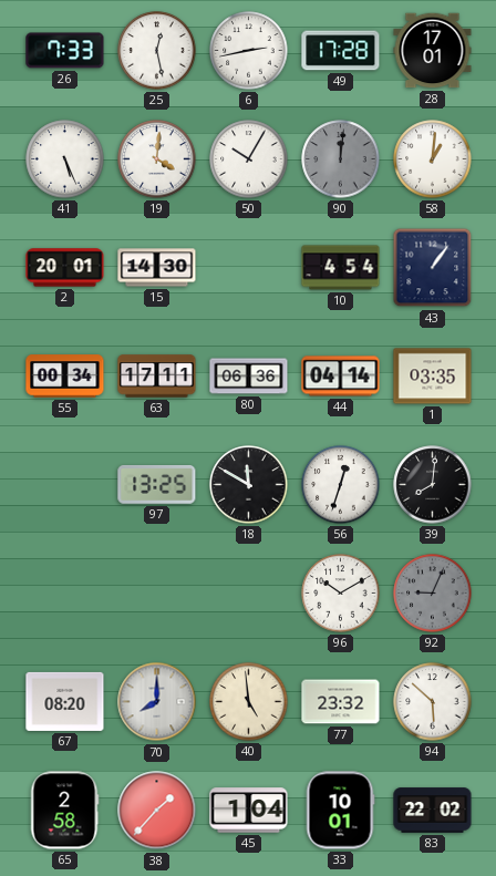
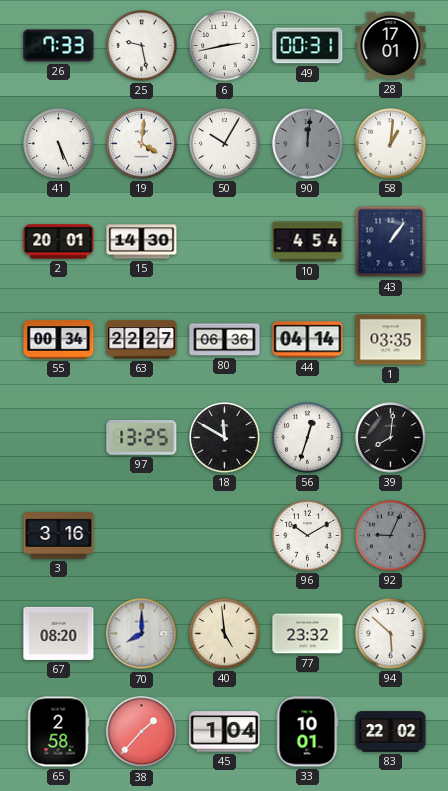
25: 12:28 -> 9:28 (142, 46)
49: 17:28 -> 00:31 (308, 46)
63: 17:11 -> 22:27 (142, 340)
3: none -> 3:16 (59, 536)
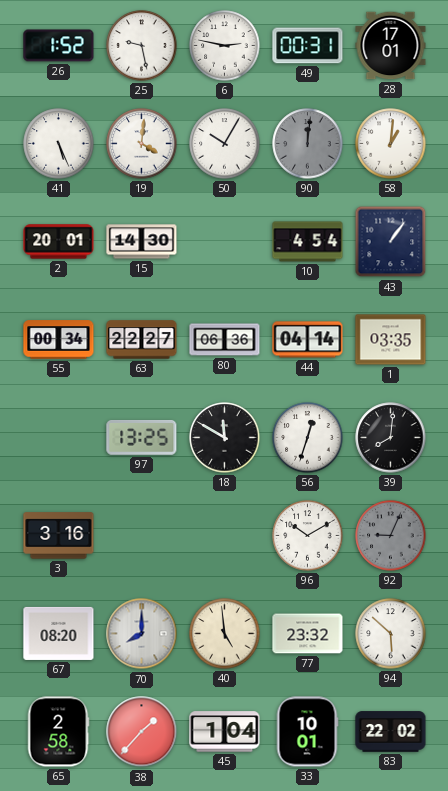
26: 7:33 -> 1:52 (59, 46)
6: 2:43 -> 2:47 (225, 46)
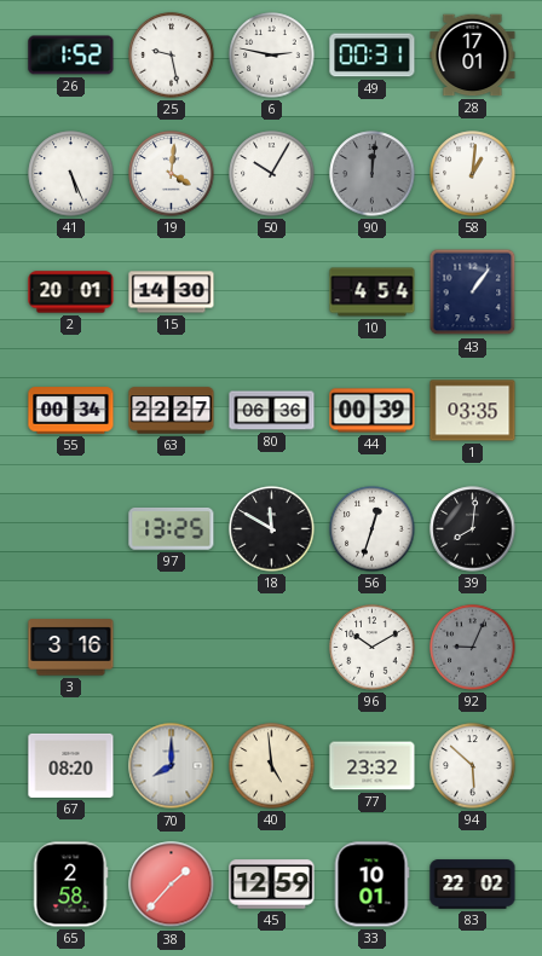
44: 04:14 -> 00:39 (373, 411)
45: 1:04 -> 12:59 (272, 885)
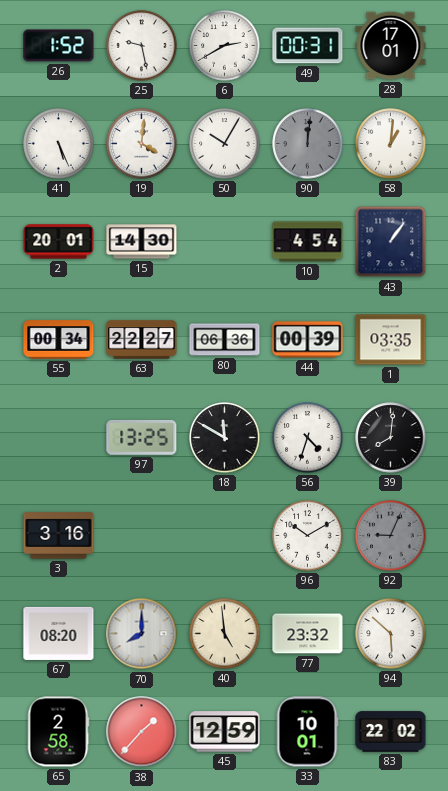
6: 2:47 -> 2:40 (225, 46)
56: 12:33 -> 4:33 (308, 438)
